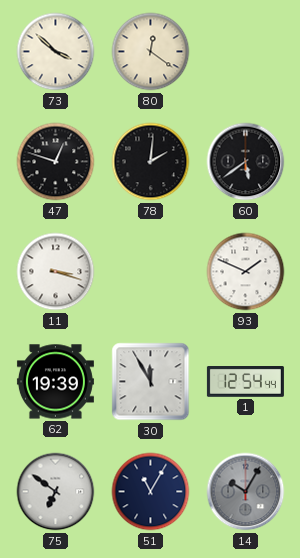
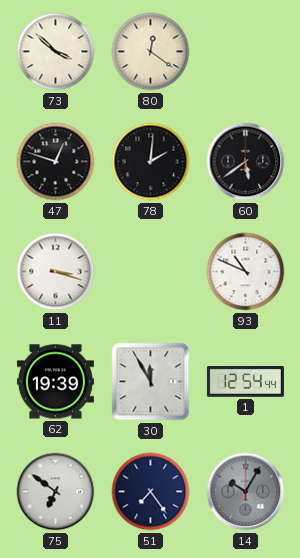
93: 1:49 -> 10:49 (246, 272)
51: 11:05 -> 7:24 (151, 492)
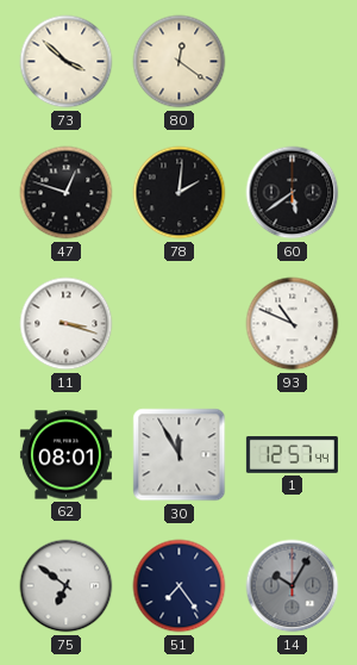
62: 19:39 -> 08:01 (65, 455)
1: 12:54 -> 12:57 (292, 455)
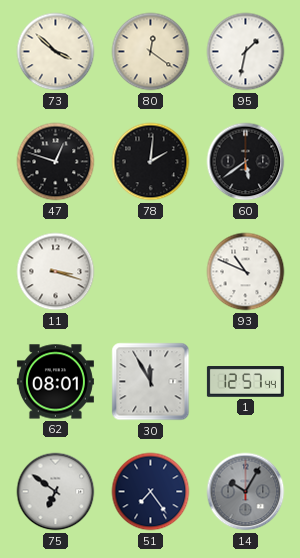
95: none -> 1:32 (246, 52)
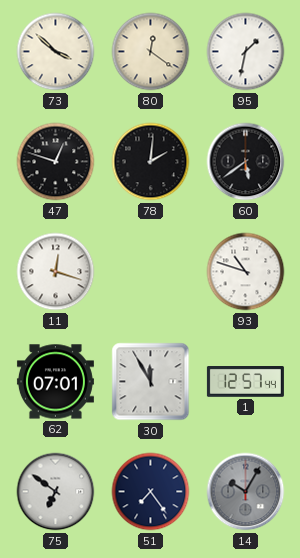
11: 3:18 -> 12:18 (56, 272)
93: 10:49 -> 10:48 (246, 272)
62: 08:01 -> 07:01 (55, 382)
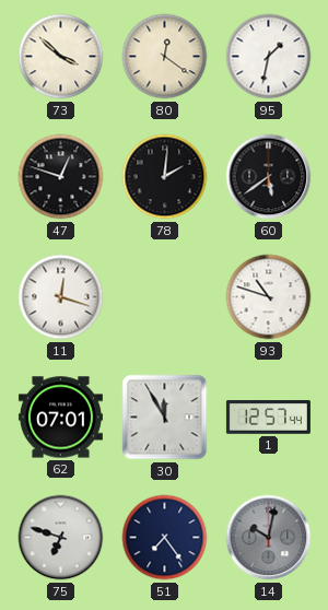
75: 6:51 -> 6:48 (61, 538)
14: 10:05 -> 10:02 (269, 538)
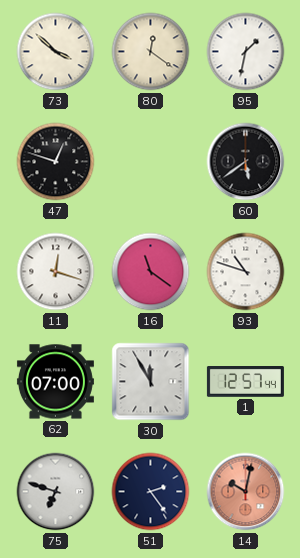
78: 2:01 -> none (165, 177)
16: none -> 11:21 (151, 272)
62: 07:01 -> 07:00 (55, 382)
51: 7:24 -> 2:24 (151, 492)
14 dial: grey -> salmon (246, 492)
